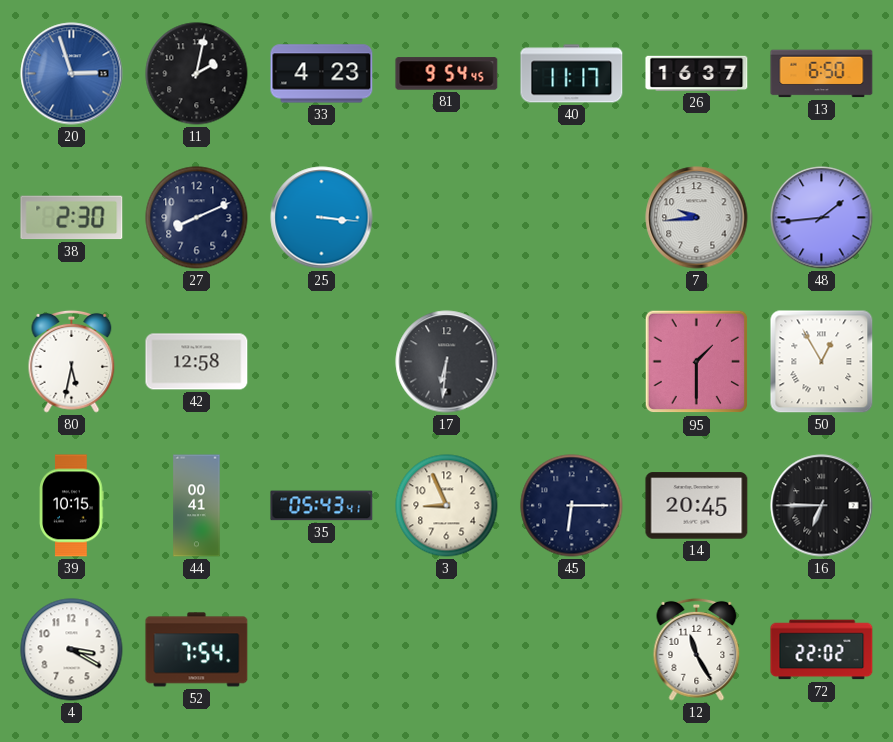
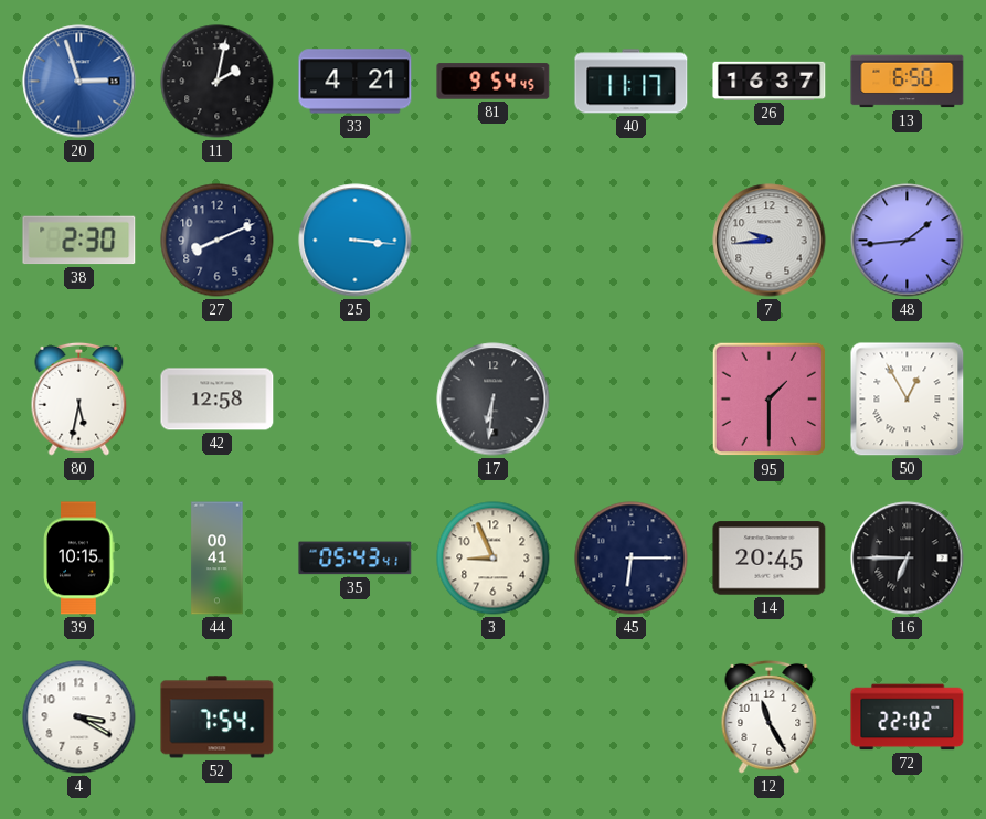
33: 4:23 -> 4:21 (356, 82)
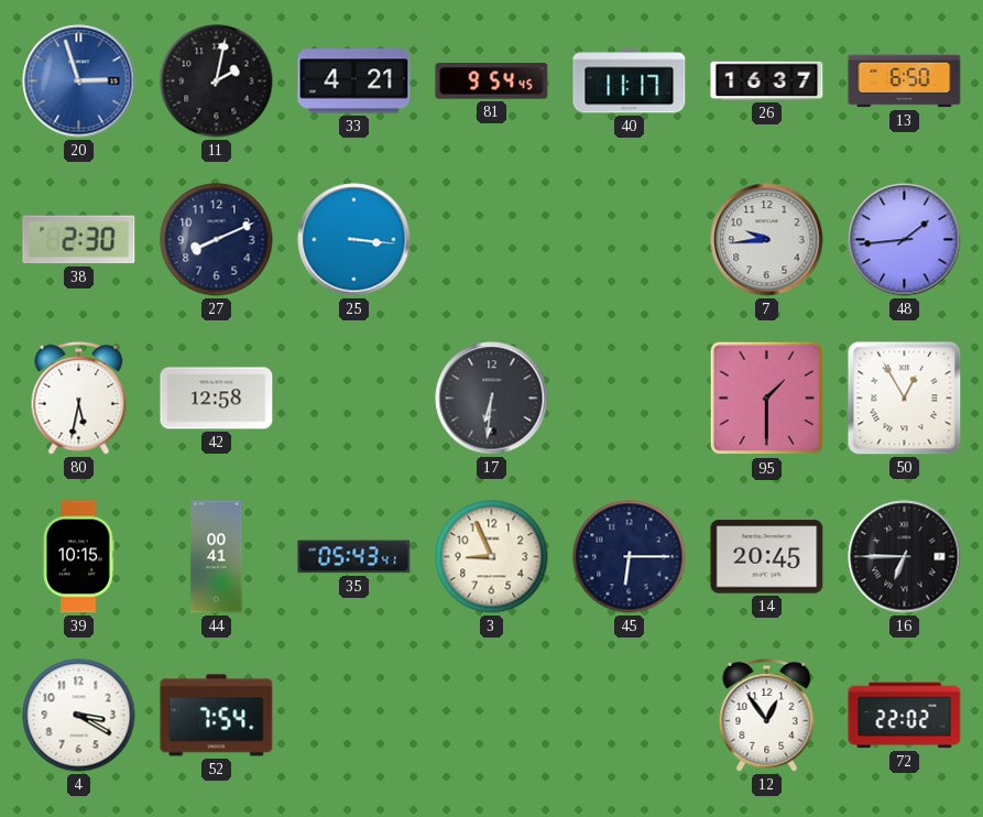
12: 11:25 -> 12:54 (767, 715)
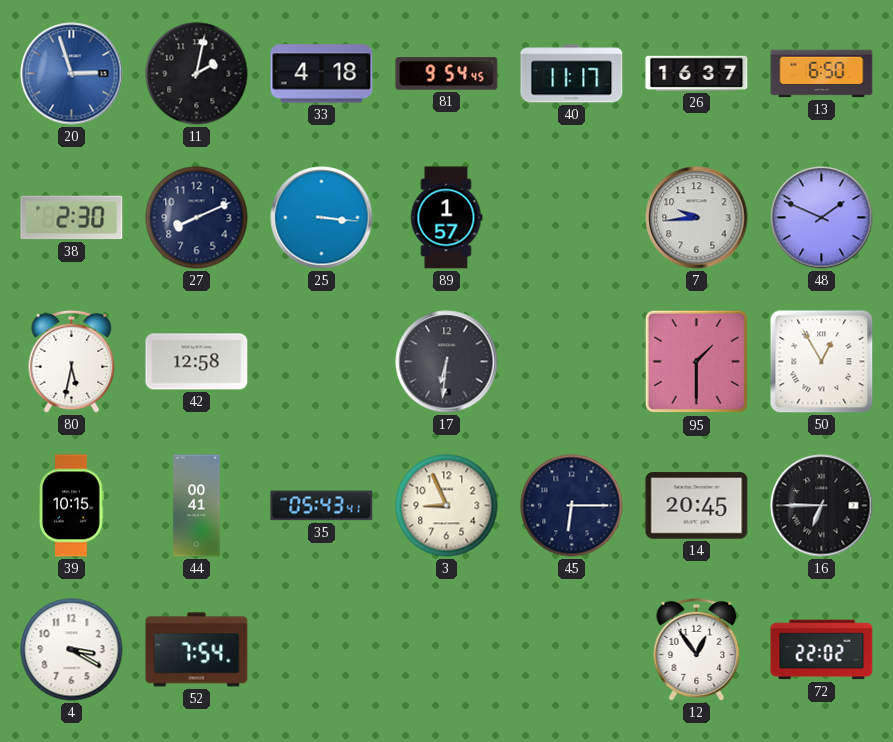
33: 4:21 -> 4:18 (322, 74)
89: none -> 1:57 (446, 218)
48: 1:44 -> 1:49 (822, 218)
